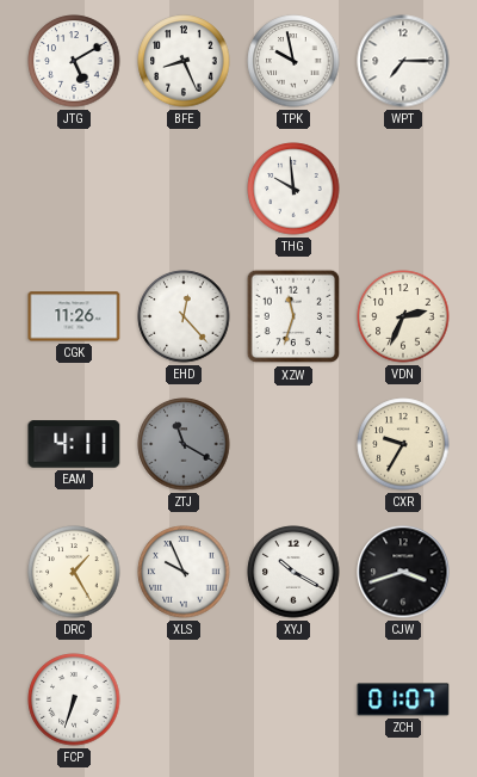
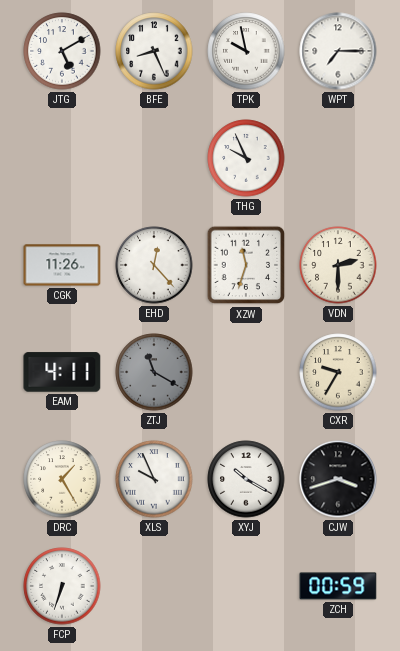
THG: 9:59 -> 9:56 (246, 158)
VDN: 2:34 -> 2:30 (338, 265)
ZCH: 01:07 -> 00:59 (338, 586)
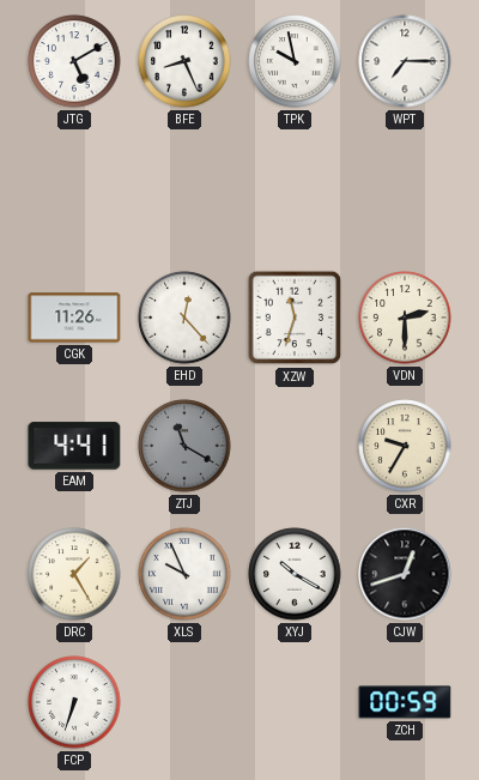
THG: 9:56 -> none (246, 158)
EAM: 4:11 -> 4:41 (74, 446)
CJW: 3:42 -> 12:42 (405, 574)
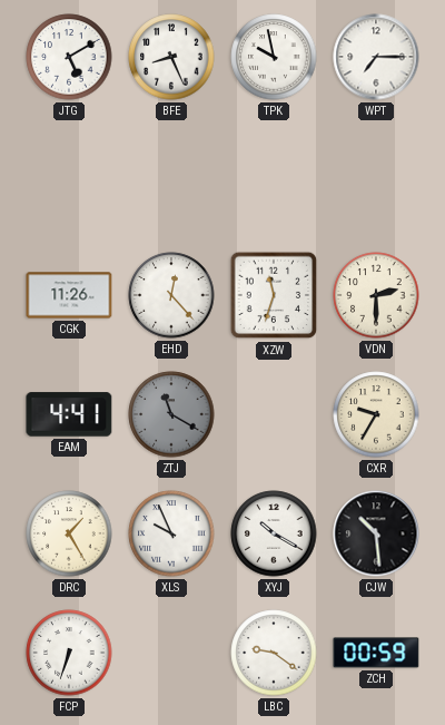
CJW: 12:42 -> 10:29 (376, 533)
LBC: none -> 9:21 (274, 653)
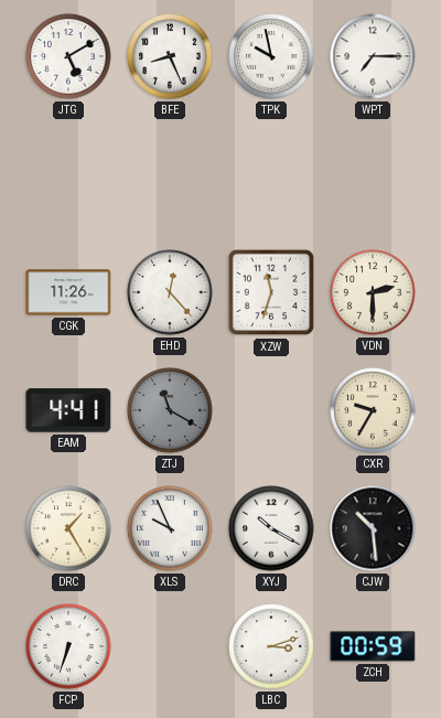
LBC: 9:21 -> 3:12 (271, 646)
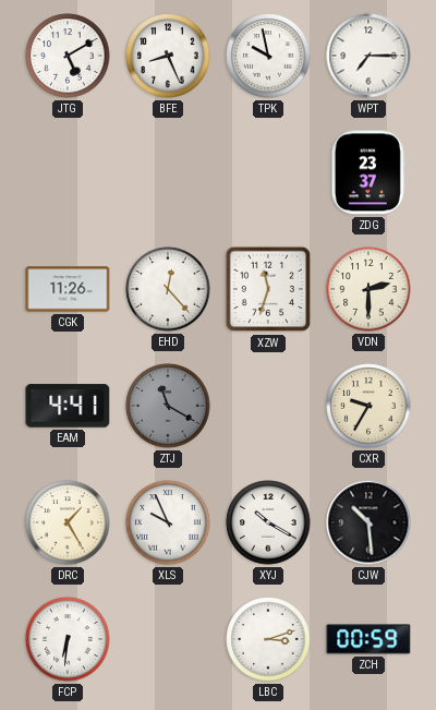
ZDG: none -> 23:37 (368, 172)
FCP: 6:33 -> 6:31 (68, 639)
